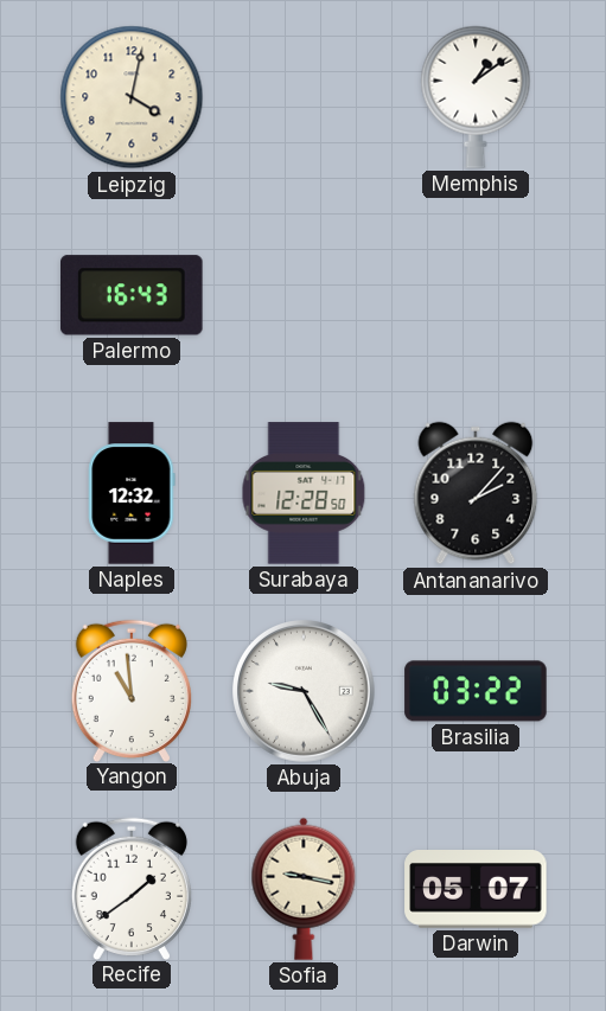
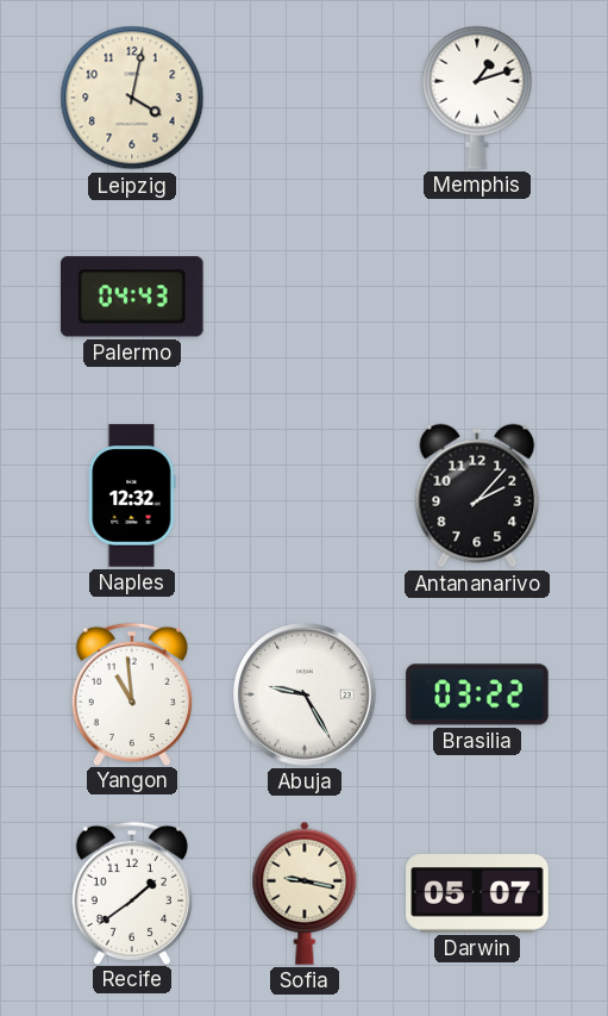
Memphis: 1:09 -> 1:12 (477, 98)
Palermo: 16:43 -> 04:43 (133, 297)
Surabaya: 12:28 -> none (304, 493)
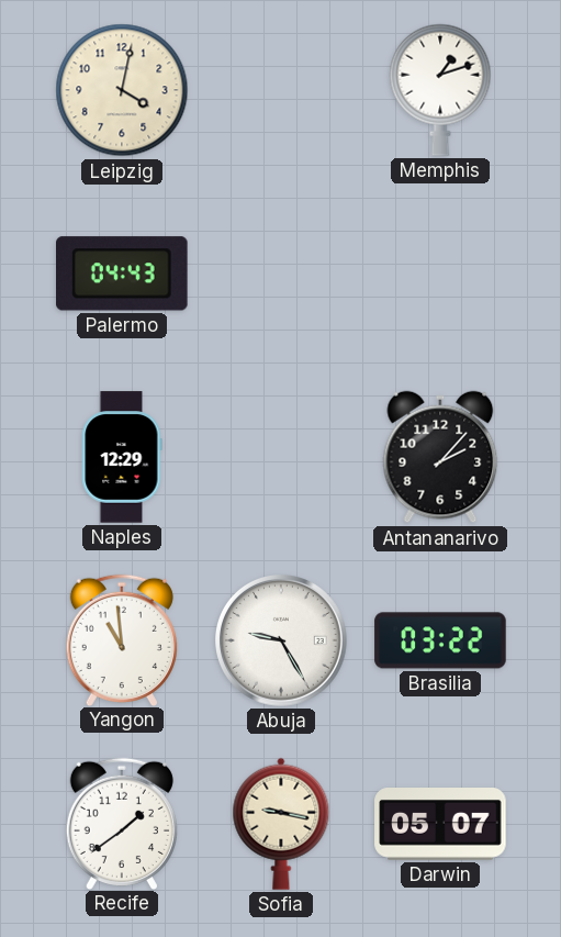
Naples: 12:32 -> 12:29 (122, 457)
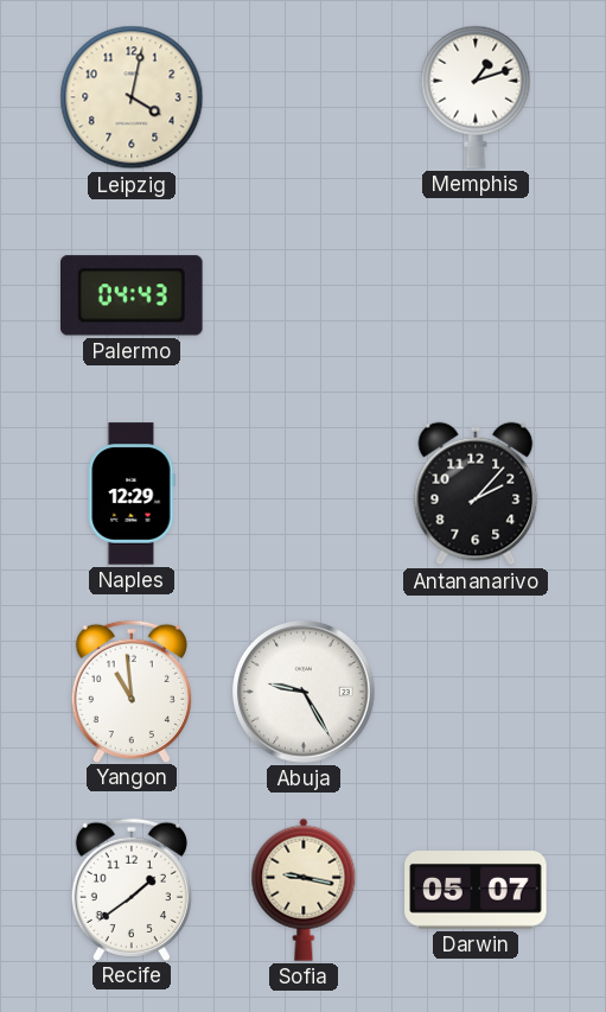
Brasilia: 03:22 -> none (440, 640)
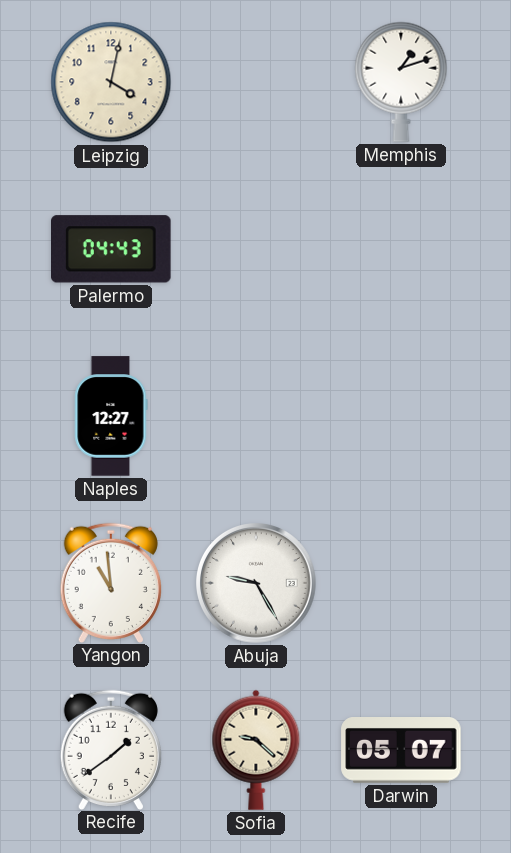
Naples: 12:29 -> 12:27 (111, 416)
Antananarivo: 2:07 -> none (476, 494)
Sofia: 9:17 -> 9:22 (256, 750)
